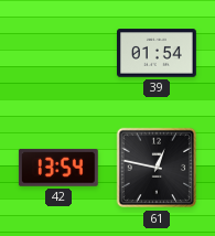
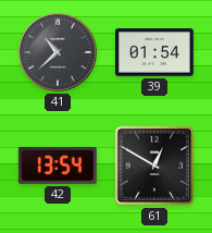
41: none -> 10:38 (58, 52)
61: 12:47 -> 12:50 (154, 165)
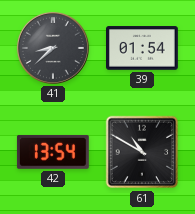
41: 10:38 -> 8:38 (53, 48)
61: 12:50 -> 10:50 (142, 152)
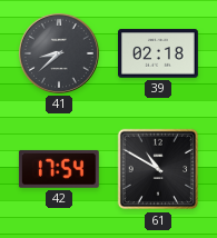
39: 01:54 -> 02:18 (159, 53)
42: 13:54 -> 17:54 (59, 169)
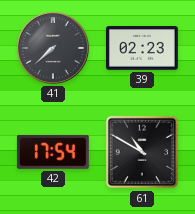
41: 8:38 -> 7:38 (53, 48)
39: 02:18 -> 02:23 (143, 48)
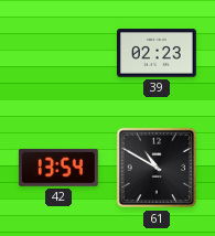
41: 7:38 -> none (53, 48)
42: 17:54 -> 13:54 (58, 168)
